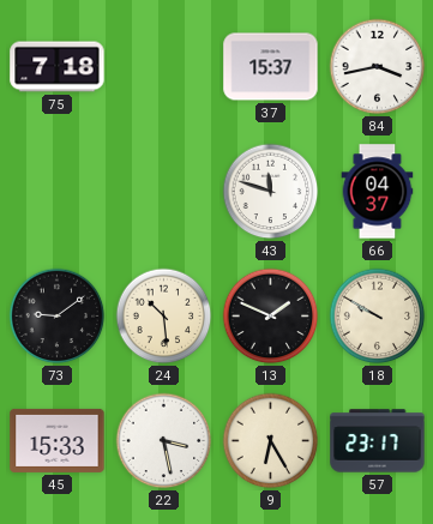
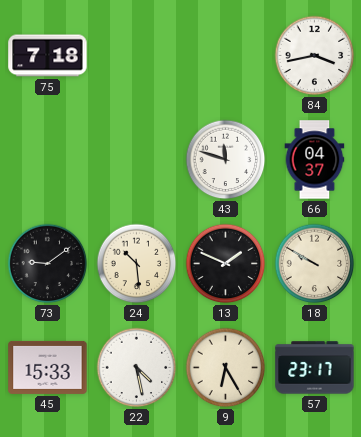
37: 15:37 -> none (271, 67)
22: 3:28 -> 4:28 (137, 368)
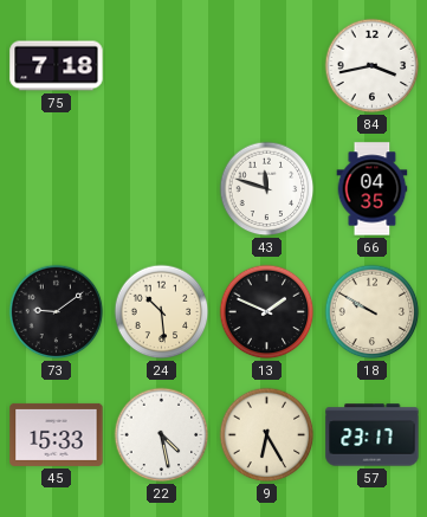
66: 04:37 -> 04:35 (373, 189)
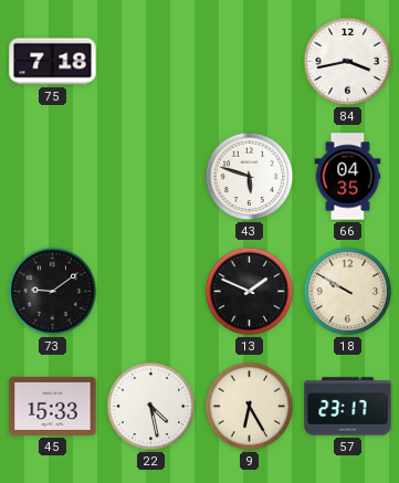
43: 11:48 -> 5:48 (250, 177)
24: 10:29 -> none (162, 312)
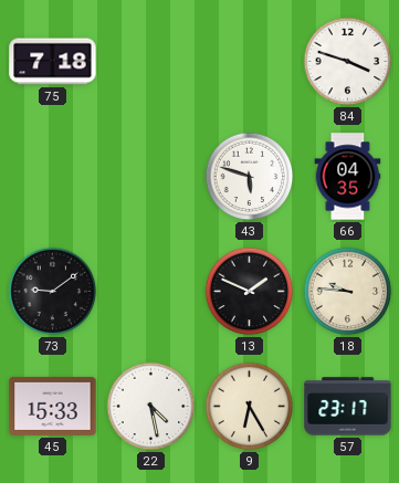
84: 3:43 -> 3:48 (348, 62)
18: 9:50 -> 9:46 (348, 292)
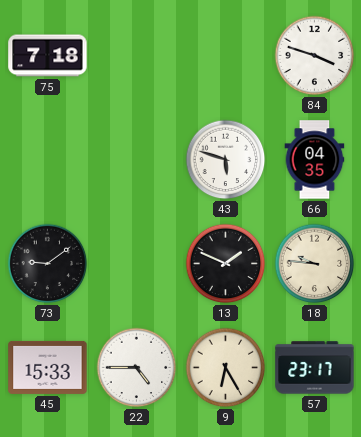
22: 4:28 -> 4:45 (137, 368)
